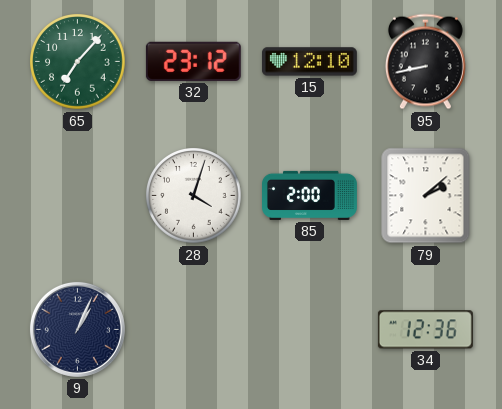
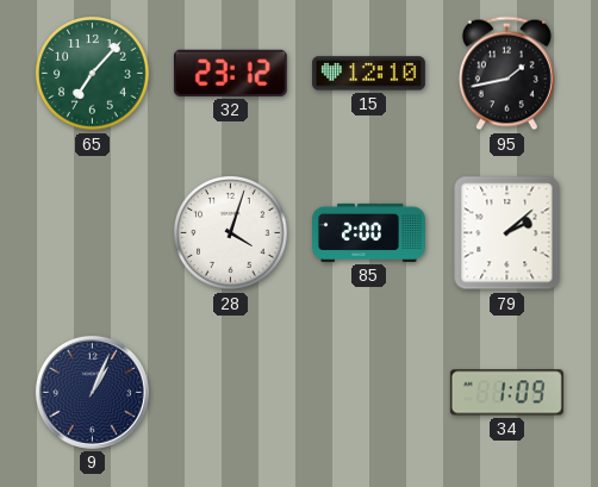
95: 8:43 -> 1:43 (506, 74)
34: 12:36 -> 1:09 (506, 393)
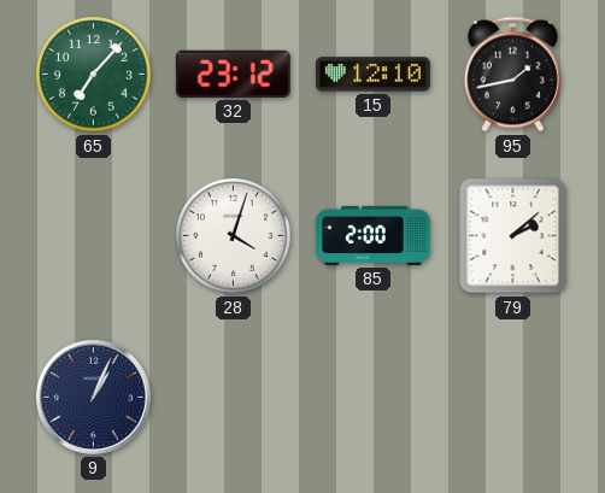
34: 1:09 -> none (506, 393)
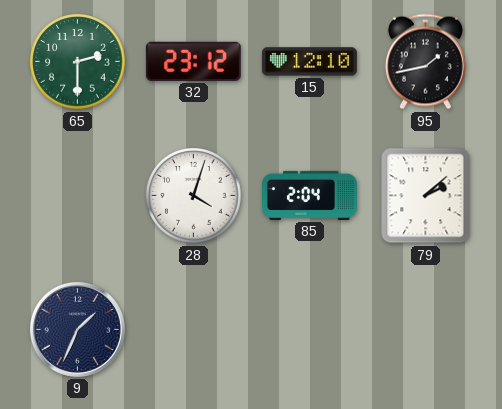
65: 7:07 -> 2:30 (78, 62)
85: 2:00 -> 2:04 (310, 195)
9: 1:04 -> 1:34 (77, 329)
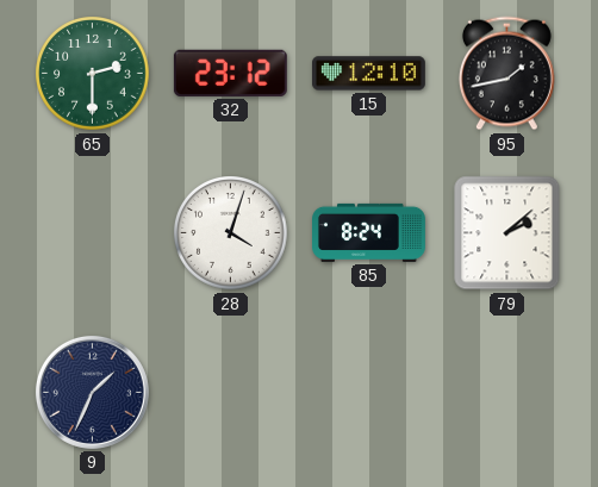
85: 2:04 -> 8:24 (369, 232)
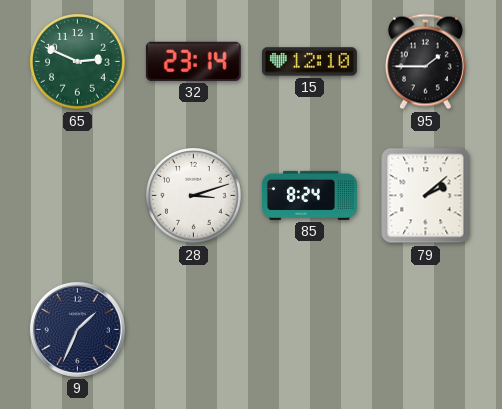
65: 2:30 -> 2:49 (78, 62)
32: 23:12 -> 23:14 (193, 61)
95: 1:43 -> 1:45 (425, 62)
28: 4:03 -> 3:12 (194, 196)
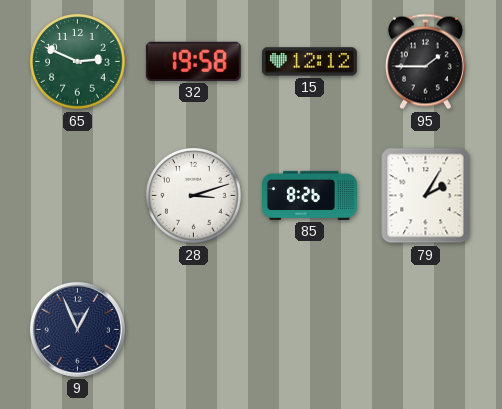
32: 23:14 -> 19:58 (193, 61)
15: 12:10 -> 12:12 (309, 62)
85: 8:24 -> 8:26 (310, 195)
79: 2:08 -> 2:05 (426, 196)
9: 1:34 -> 12:56 (77, 329)
